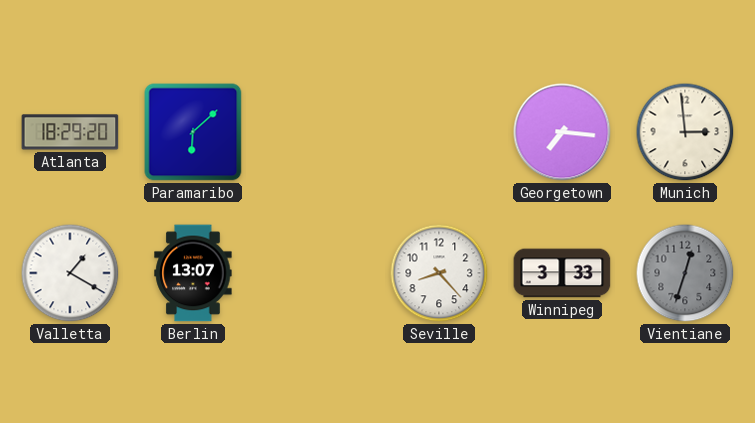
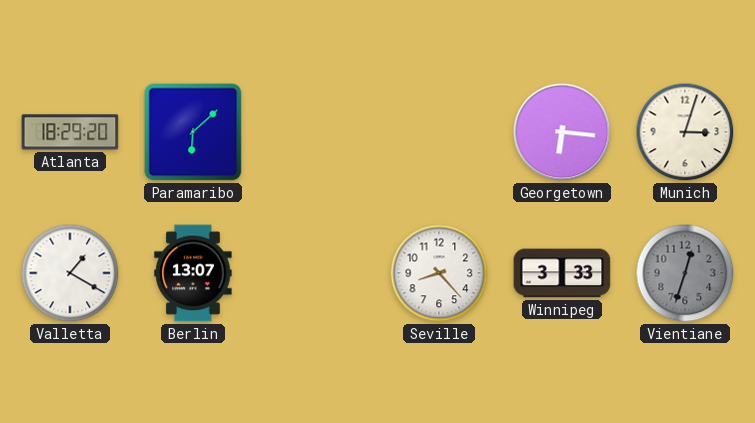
Georgetown: 7:16 -> 6:16 (562, 132)
Munich: 2:59 -> 3:03 (685, 132)
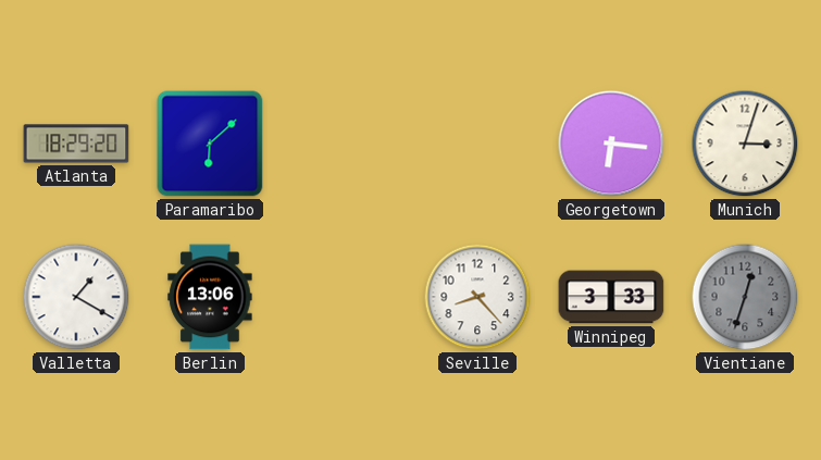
Berlin: 13:07 -> 13:06 (210, 297)
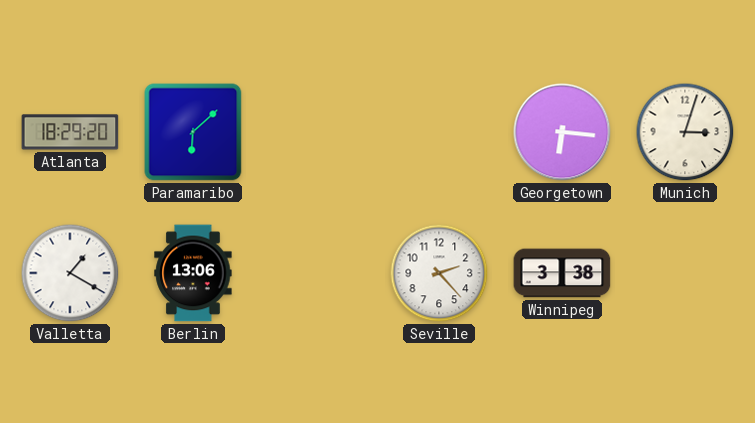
Seville: 8:23 -> 2:23 (439, 273)
Winnipeg: 3:33 -> 3:38 (562, 273)
Vientiane: 12:33 -> none (745, 297)
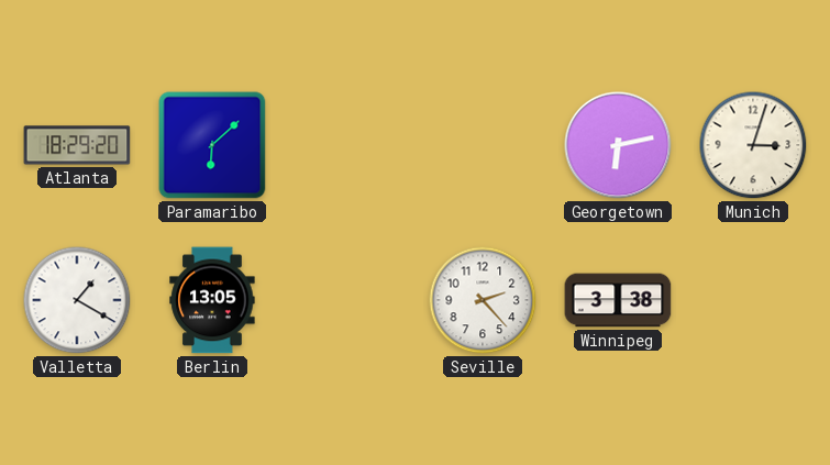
Georgetown: 6:16 -> 6:13 (618, 145)
Berlin: 13:06 -> 13:05 (212, 300)
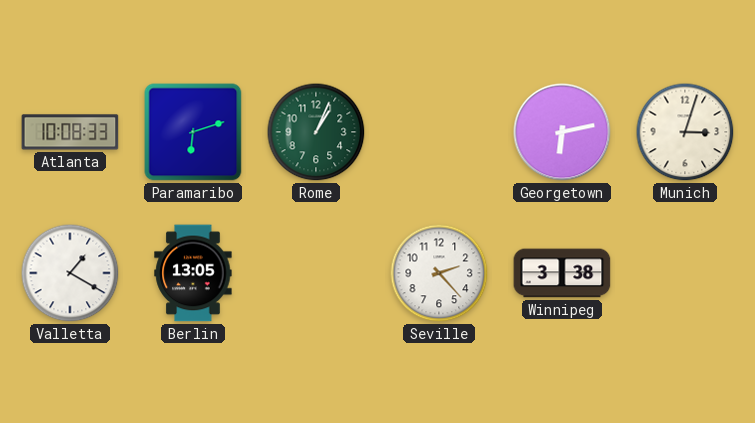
Atlanta: 18:29 -> 10:08 (70, 132)
Paramaribo: 6:08 -> 6:12 (193, 132)
Rome: none -> 1:04 (316, 132)
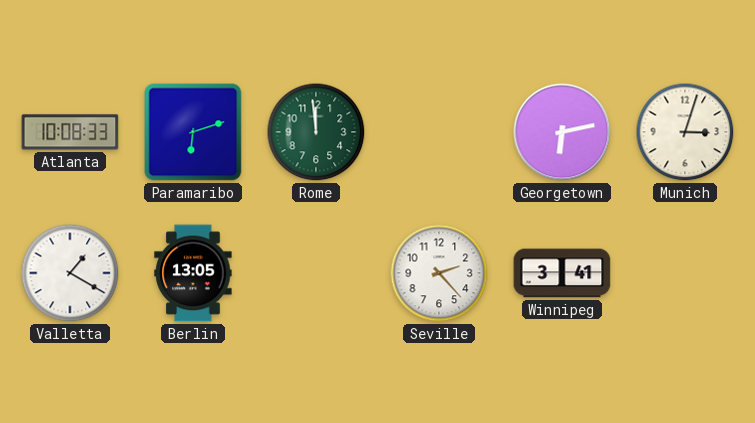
Rome: 1:04 -> 11:59 (316, 132)
Winnipeg: 3:38 -> 3:41 (562, 273)
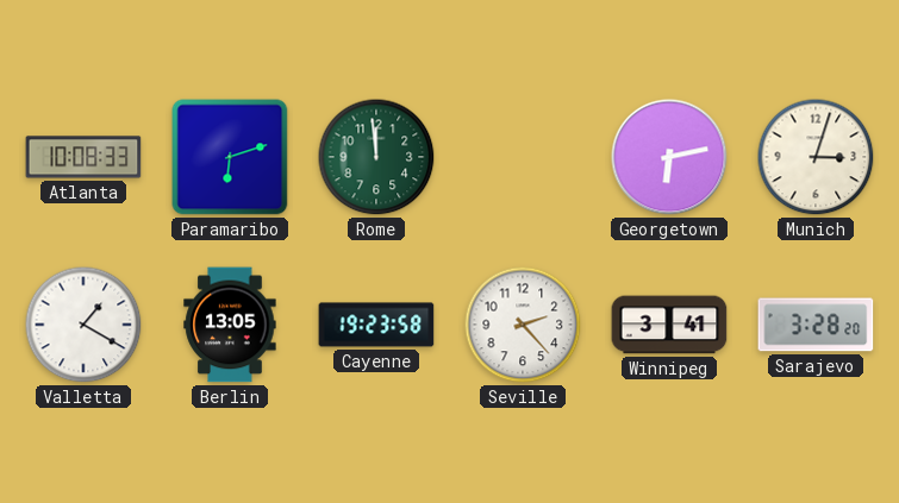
Cayenne: none -> 19:23 (376, 325)
Sarajevo: none -> 3:28 (816, 325)
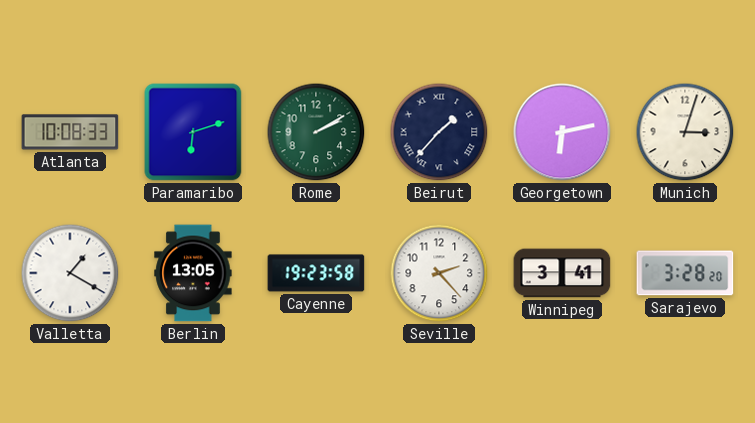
Rome: 11:59 -> 2:10 (316, 132)
Beirut: none -> 1:37 (439, 132)
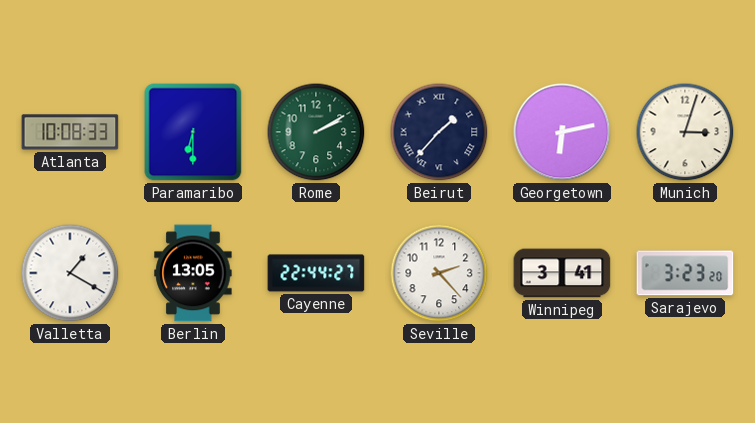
Paramaribo: 6:12 -> 6:30 (193, 132)
Cayenne: 19:23 -> 22:44 (316, 273)
Sarajevo: 3:28 -> 3:23 (685, 273)
